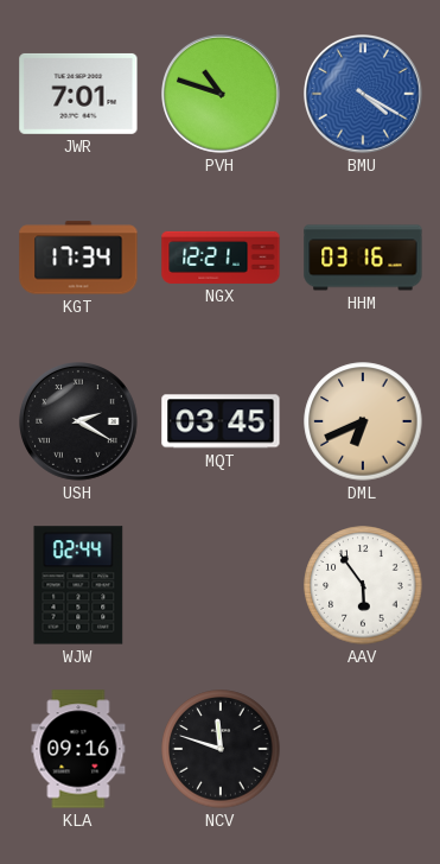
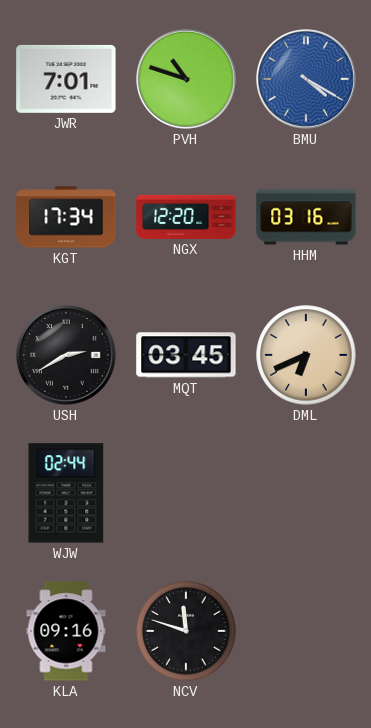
NGX: 12:21 -> 12:20 (186, 217)
USH: 2:20 -> 2:40 (67, 356)
AAV: 5:54 -> none (363, 585)
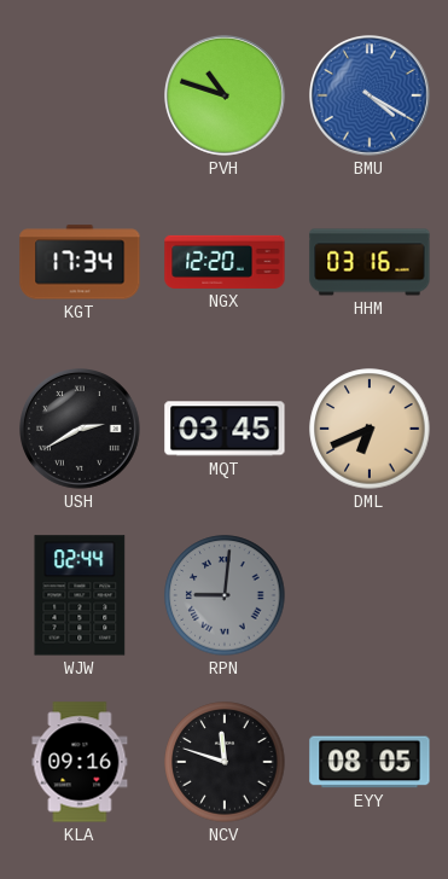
JWR: 7:01 -> none (66, 79)
RPN: none -> 9:01 (225, 595)
EYY: none -> 08:05 (370, 762)
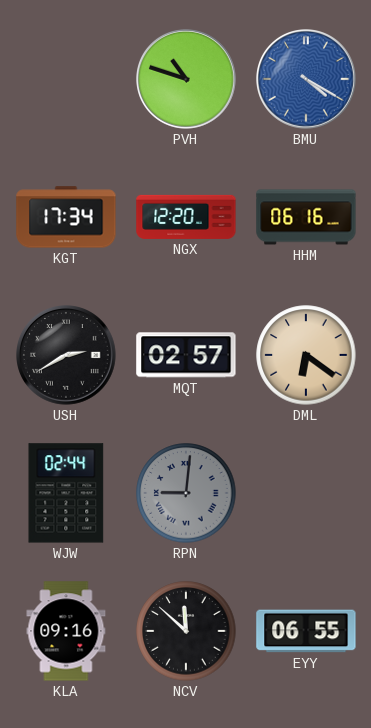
HHM: 03:16 -> 06:16 (306, 217)
MQT: 03:45 -> 02:57 (186, 355)
DML: 6:41 -> 6:21 (306, 355)
NCV: 11:48 -> 11:52 (186, 631)
EYY: 08:05 -> 06:55 (306, 631)
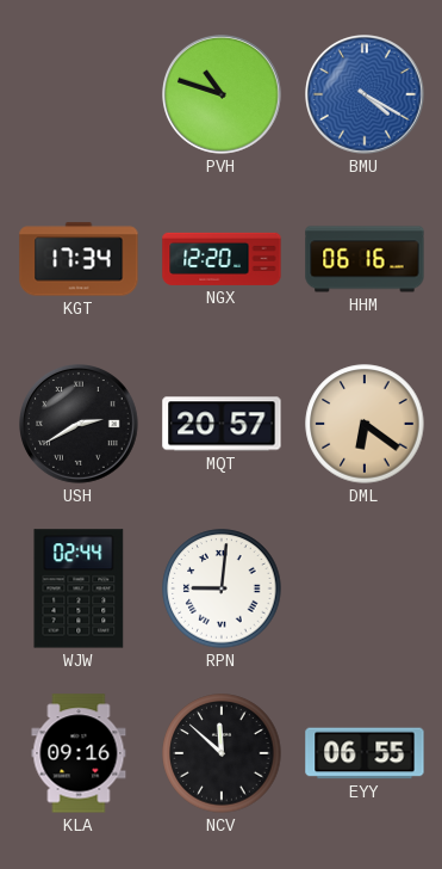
MQT: 02:57 -> 20:57 (222, 424)
RPN dial: grey -> white (222, 588)
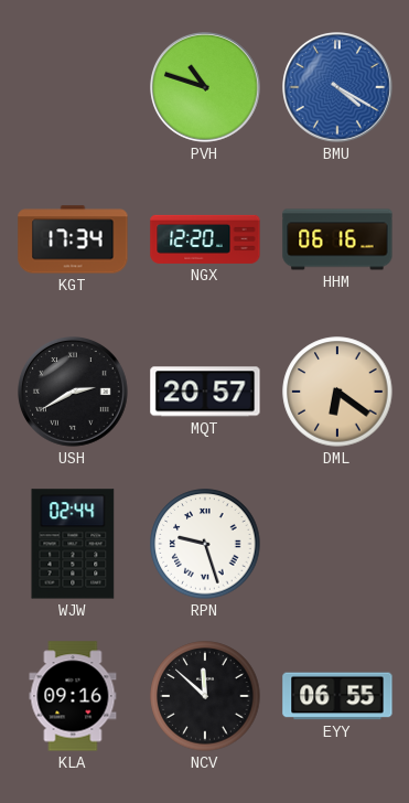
RPN: 9:01 -> 9:27 (205, 544)
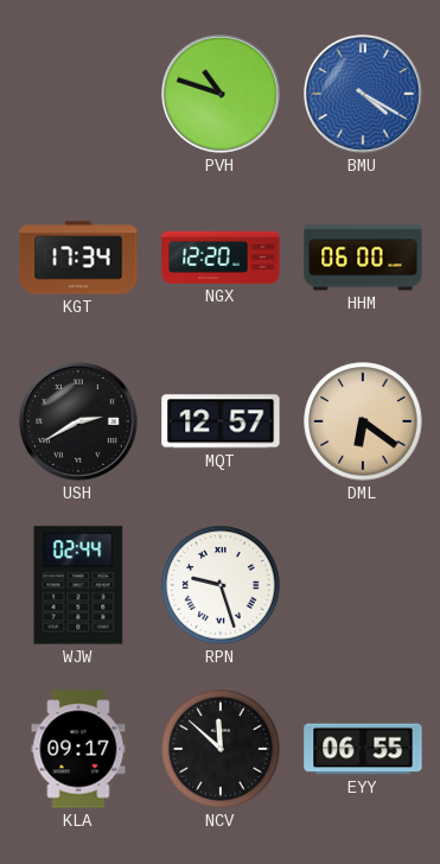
HHM: 06:16 -> 06:00 (363, 258)
MQT: 20:57 -> 12:57 (221, 421)
KLA: 09:16 -> 09:17 (78, 749)
